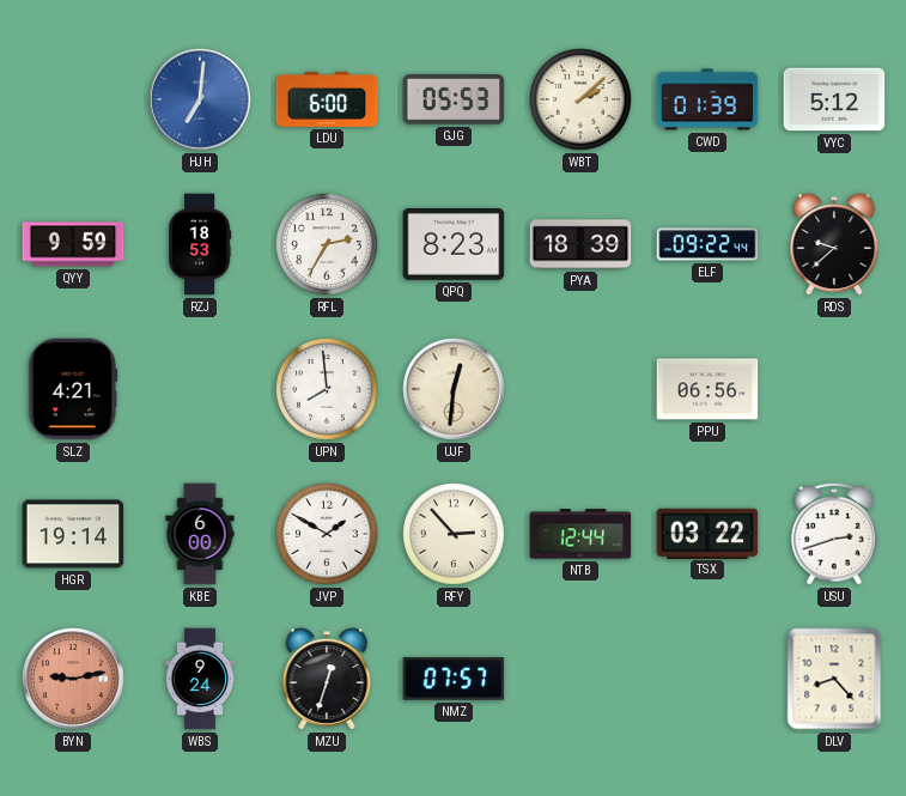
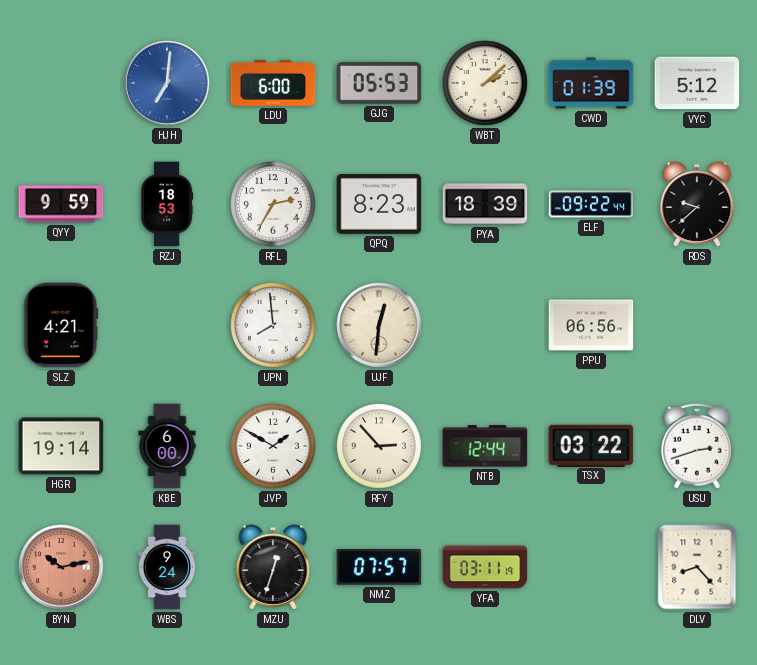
BYN: 9:13 -> 10:13 (61, 567)
YFA: none -> 03:11 (485, 567)
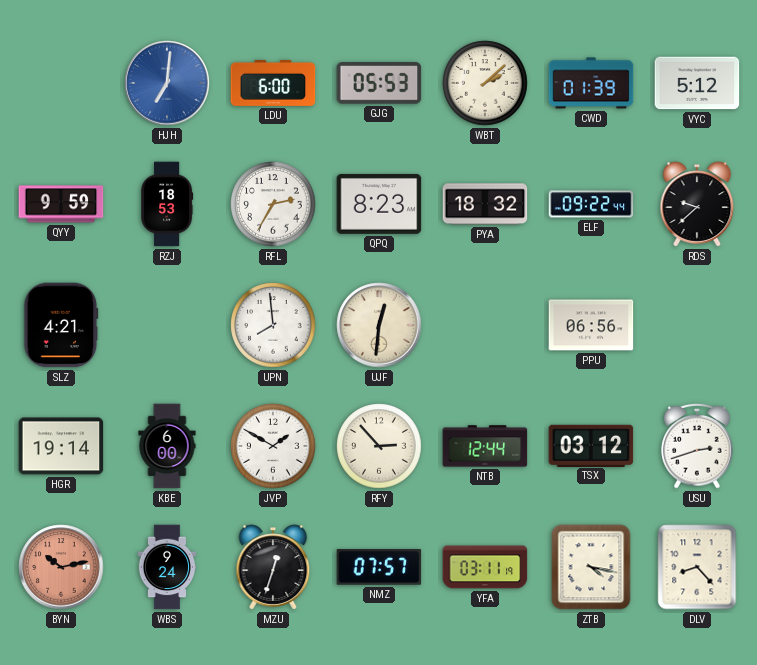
PYA: 18:39 -> 18:32 (485, 204)
TSX: 03:22 -> 03:12 (591, 445)
ZTB: none -> 4:17 (591, 567)
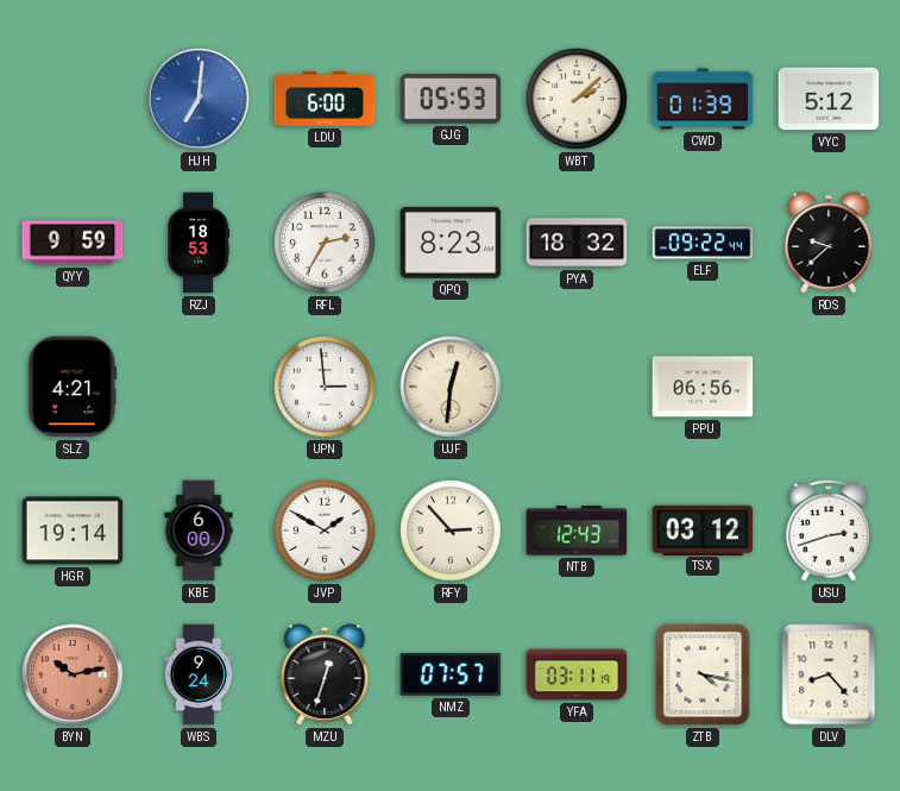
UPN: 7:59 -> 2:59 (325, 387)
NTB: 12:44 -> 12:43 (577, 531)
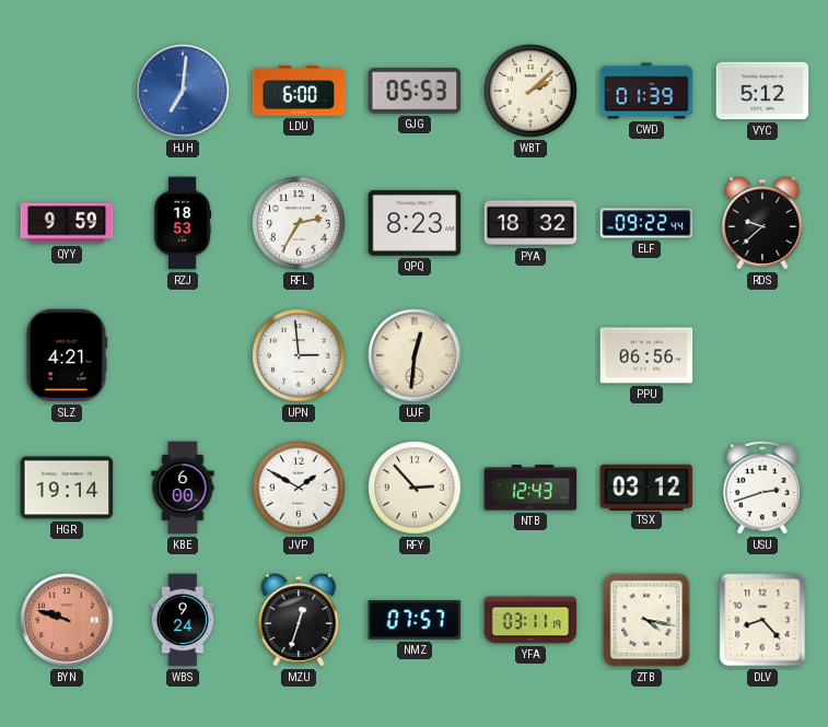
BYN: 10:13 -> 9:48 (67, 620)
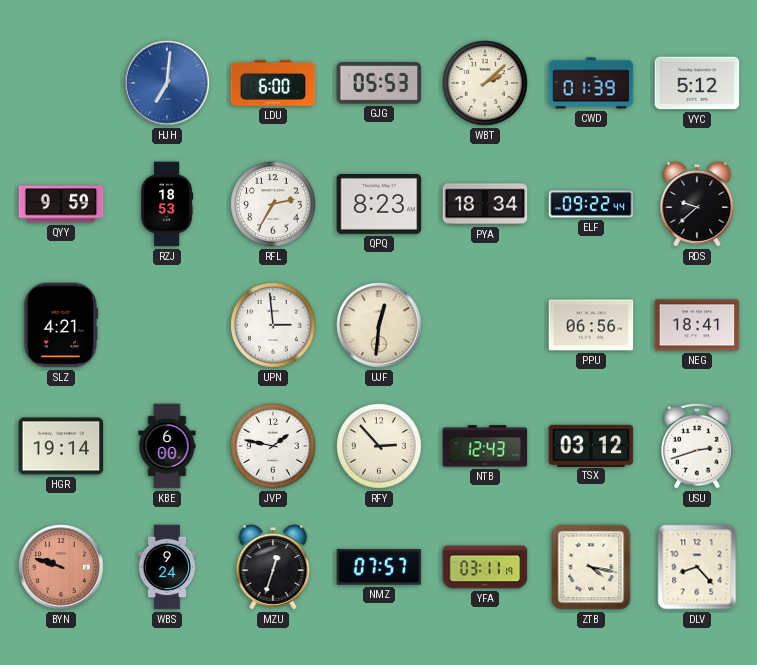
PYA: 18:32 -> 18:34 (485, 204)
NEG: none -> 18:41 (697, 325)
JVP: 1:50 -> 1:47 (273, 446)
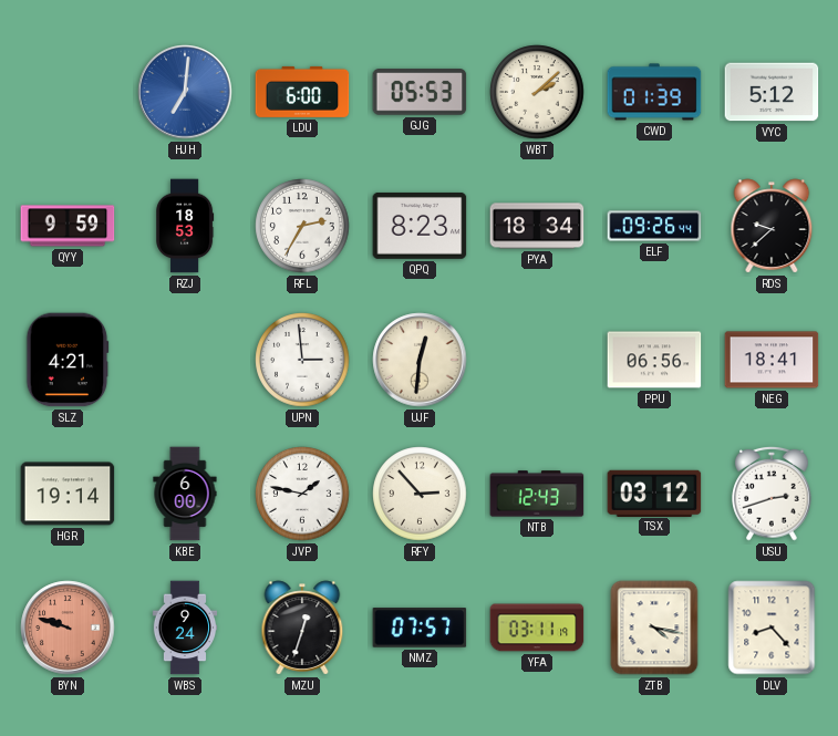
ELF: 09:22 -> 09:26 (654, 226)
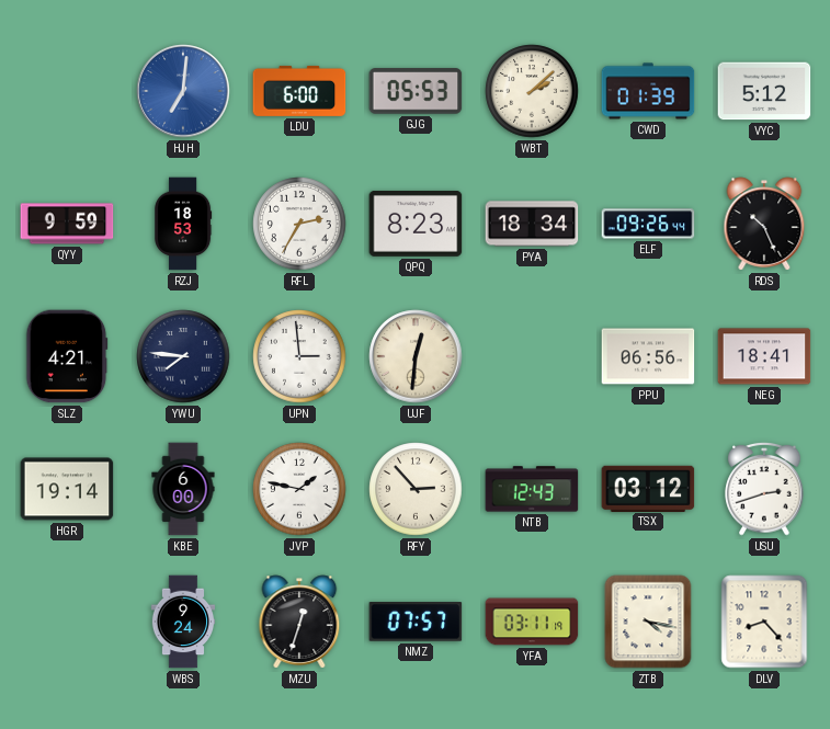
RDS: 9:38 -> 10:26 (764, 224)
YWU: none -> 7:46 (183, 356)
BYN: 9:48 -> none (68, 628)
